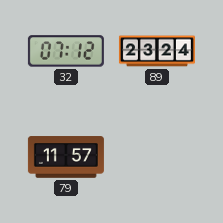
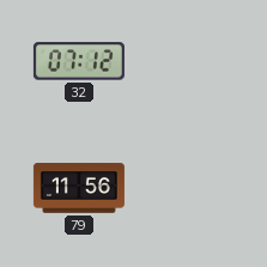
89: 23:24 -> none (157, 51)
79: 11:57 -> 11:56 (79, 188)
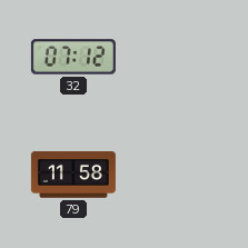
79: 11:56 -> 11:58 (73, 175)
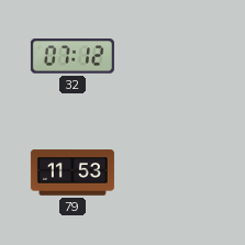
79: 11:58 -> 11:53 (73, 172)
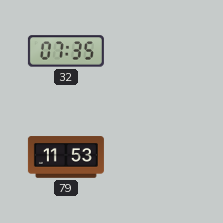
32: 07:12 -> 07:35 (66, 51)
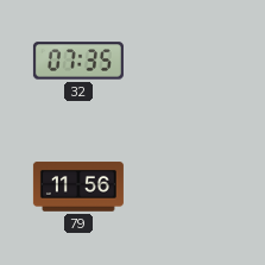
79: 11:53 -> 11:56 (78, 187)
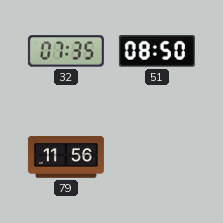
51: none -> 08:50 (157, 51)
